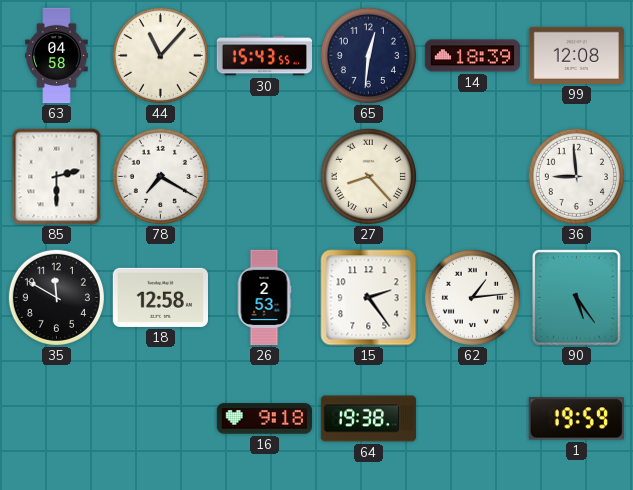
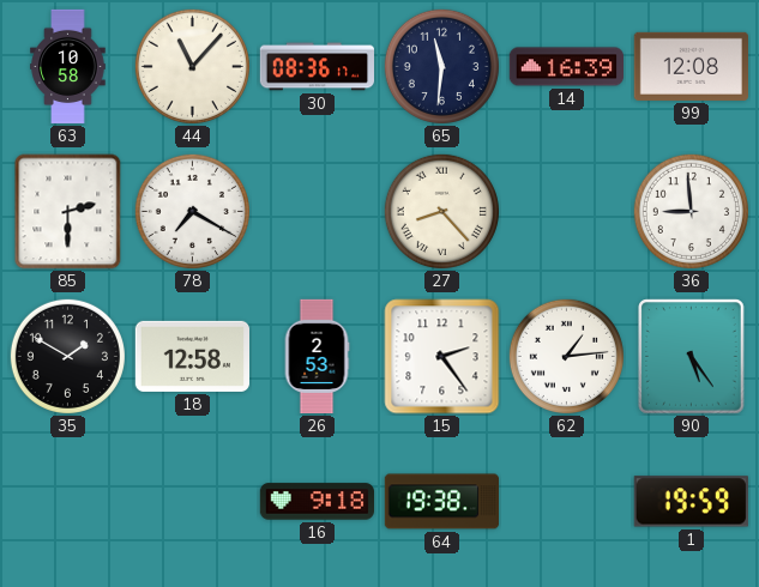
63: 04:58 -> 10:58 (68, 67)
30: 15:43 -> 08:36 (317, 67)
65: 12:31 -> 11:31 (441, 66)
14: 18:39 -> 16:39 (566, 67)
35: 11:50 -> 1:50 (67, 356)
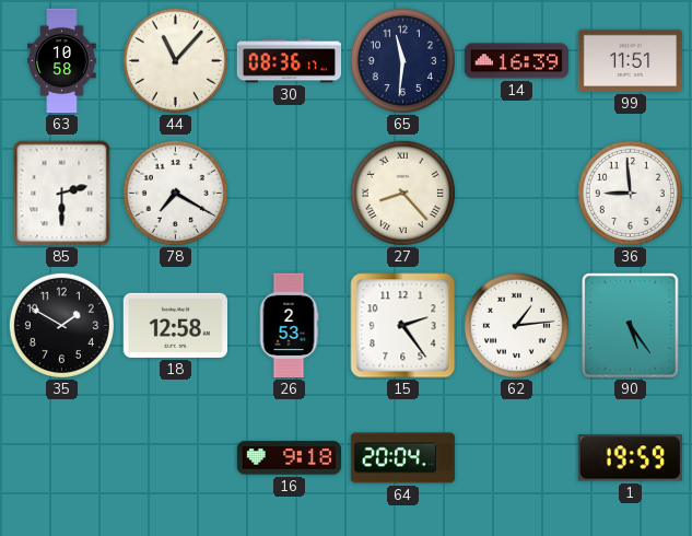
99: 12:08 -> 11:51 (630, 60)
64: 19:38 -> 20:04 (402, 458)
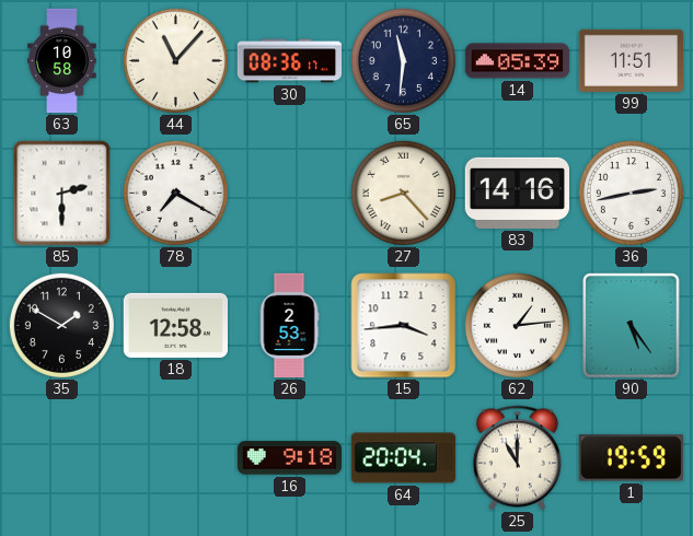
14: 16:39 -> 05:39 (517, 61)
83: none -> 14:16 (517, 193)
36: 8:59 -> 2:43 (631, 193)
15: 2:24 -> 3:44 (404, 326)
25: none -> 11:00 (517, 458)
